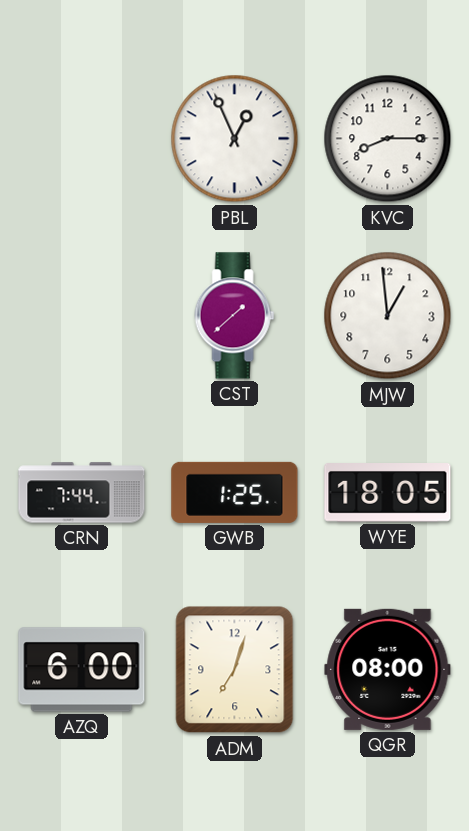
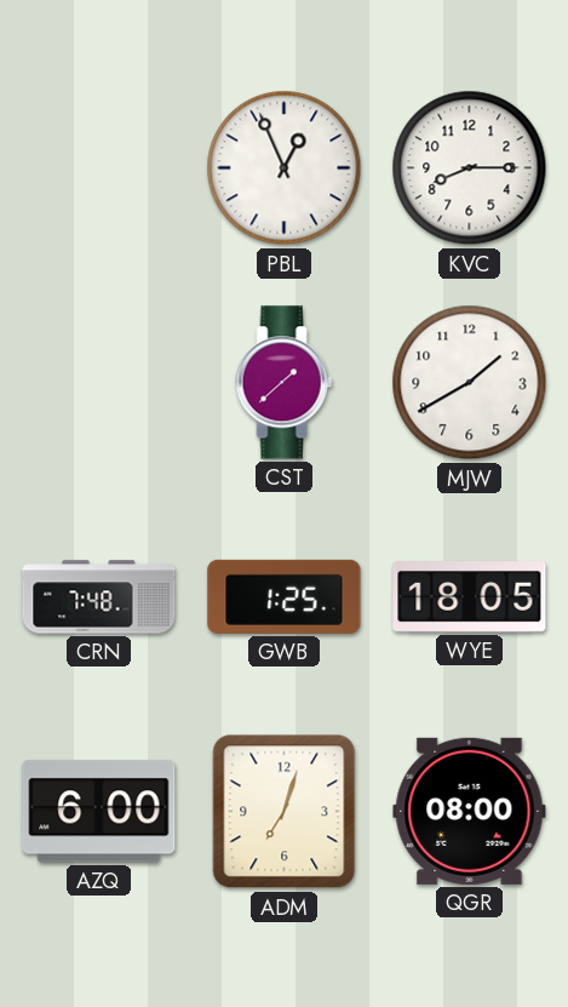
MJW: 12:59 -> 1:40 (470, 383)
CRN: 7:44 -> 7:48 (99, 597)
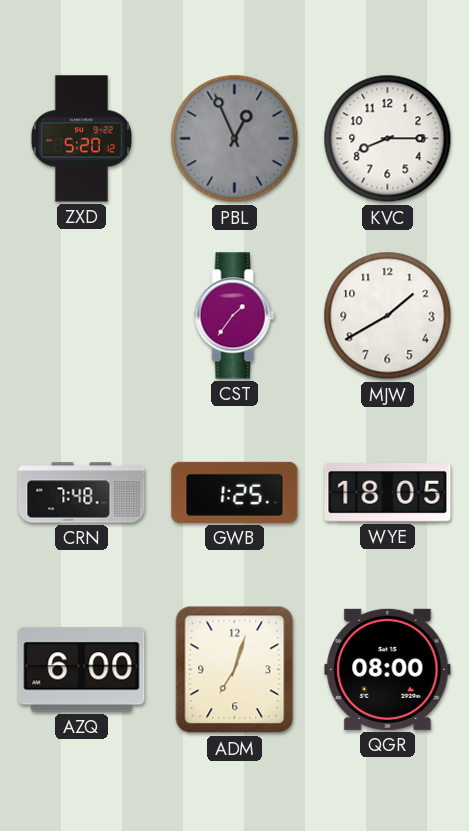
ZXD: none -> 5:20 (81, 139)
PBL dial: white -> grey (235, 139)
CST: 1:38 -> 1:36 (235, 316)
